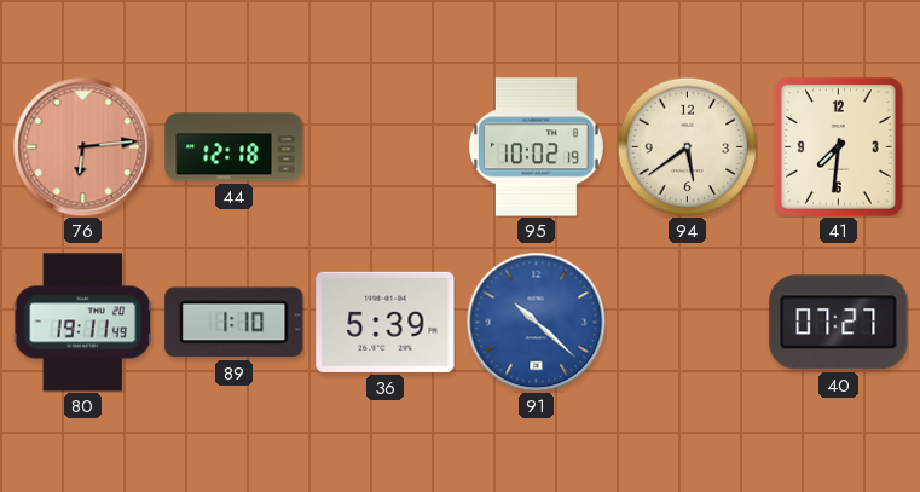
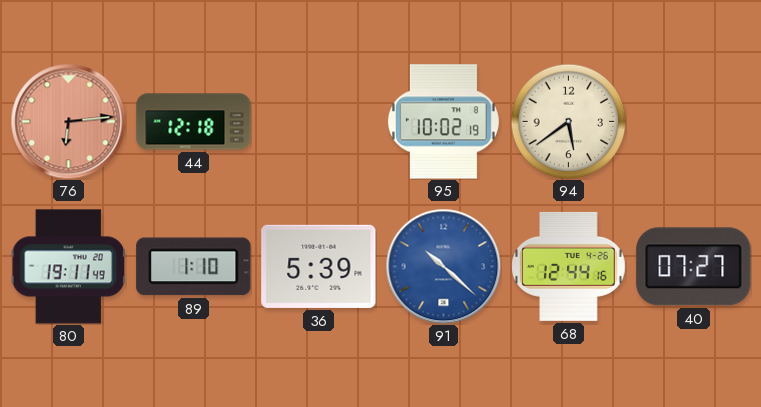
41: 7:31 -> none (838, 146)
68: none -> 12:44 (569, 266)
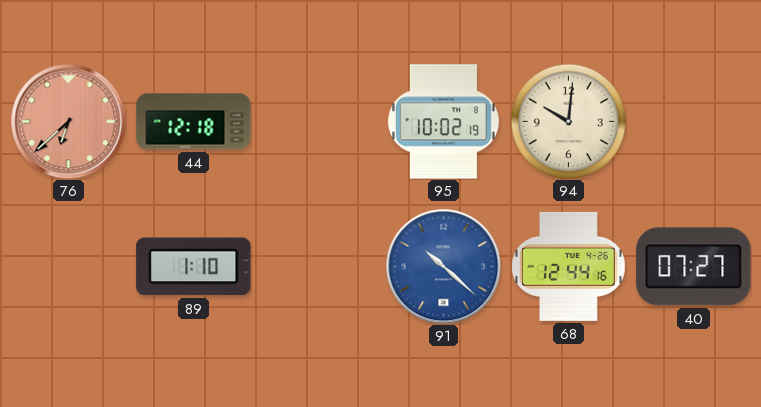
76: 6:14 -> 6:38 (68, 121)
94: 5:39 -> 10:01 (568, 121)
80: 19:11 -> none (68, 267)
36: 5:39 -> none (319, 266)
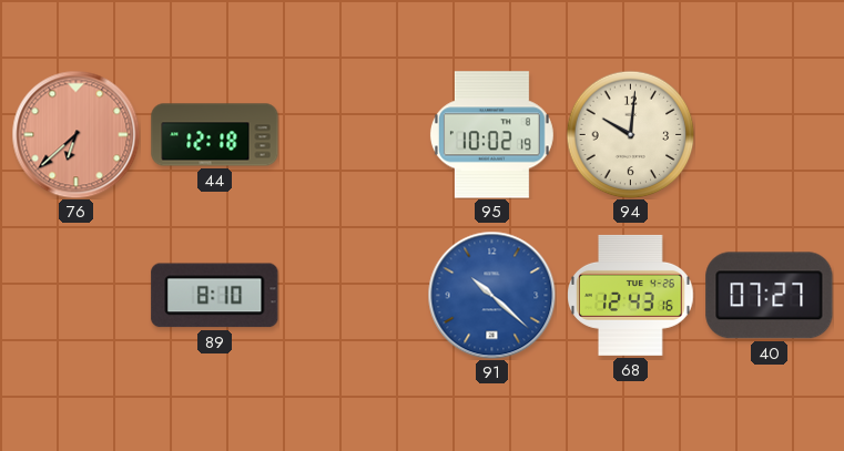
89: 1:10 -> 8:10 (215, 296)
68: 12:44 -> 12:43 (631, 295)
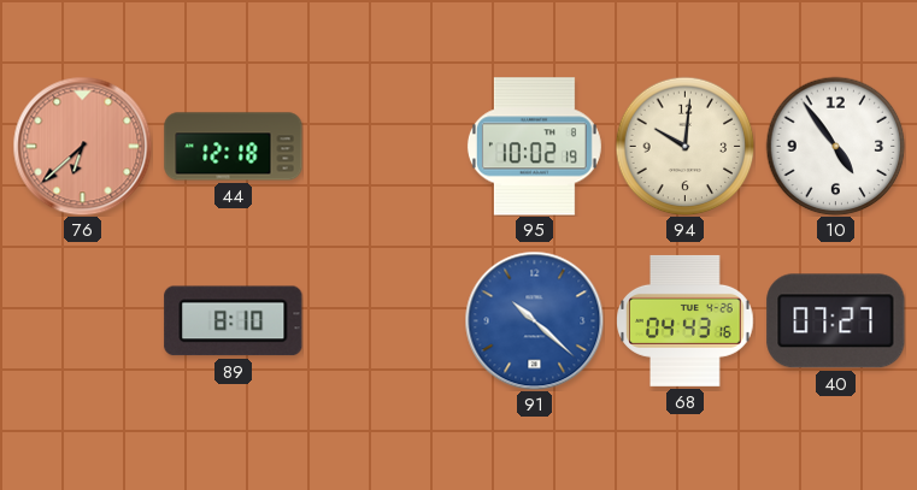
10: none -> 4:54 (835, 146)
68: 12:43 -> 04:43 (686, 320)
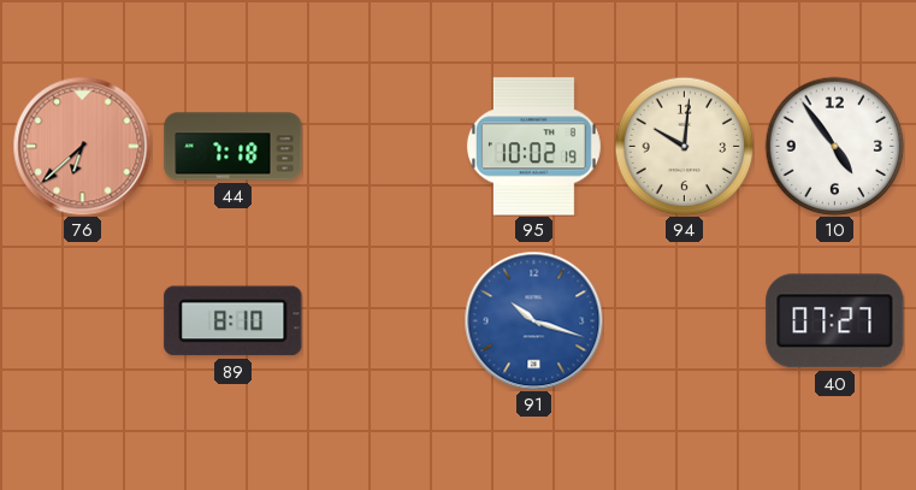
44: 12:18 -> 7:18 (234, 147)
91: 10:22 -> 10:18 (533, 320)
68: 04:43 -> none (686, 320)
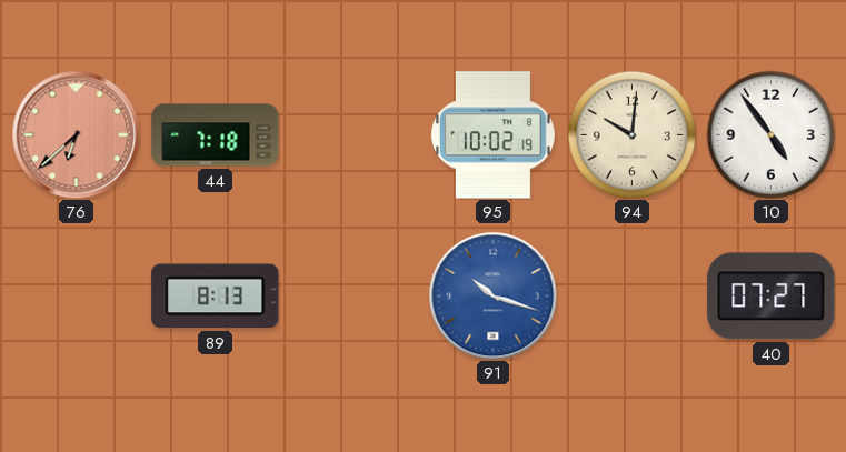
89: 8:10 -> 8:13 (216, 297)
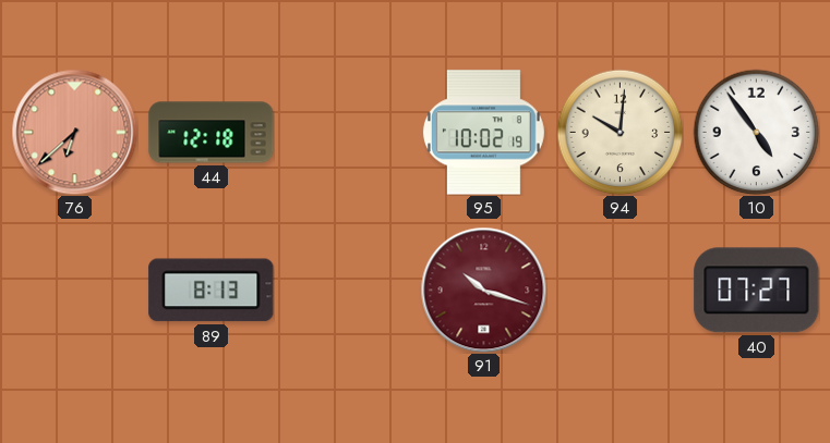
44: 7:18 -> 12:18 (212, 133)
91 dial: blue -> burgundy (483, 290)
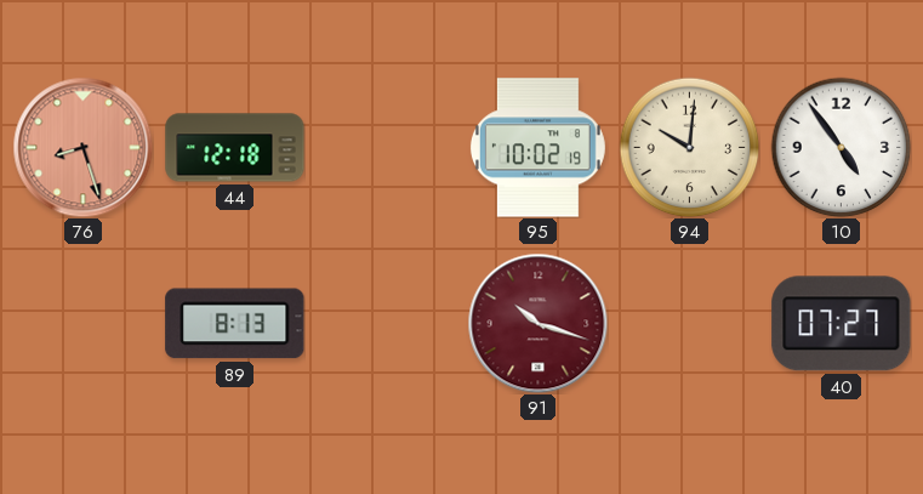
76: 6:38 -> 8:27 (82, 147)
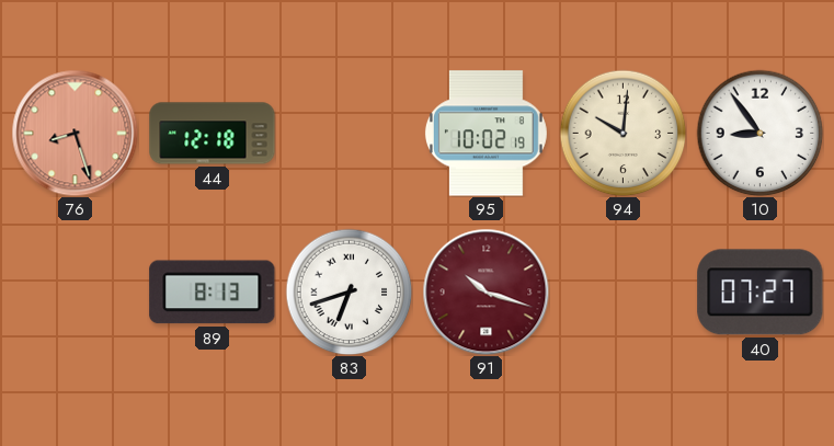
10: 4:54 -> 8:54 (759, 133)
83: none -> 6:42 (349, 291)
